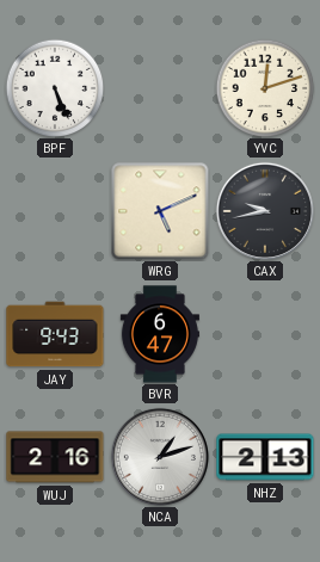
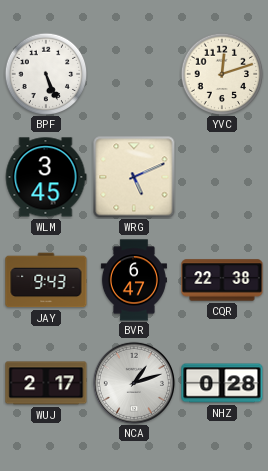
WLM: none -> 3:45 (46, 177)
CAX: 9:43 -> none (265, 211)
CQR: none -> 22:38 (222, 280)
WUJ: 2:16 -> 2:17 (46, 383)
NHZ: 2:13 -> 0:28 (222, 383)
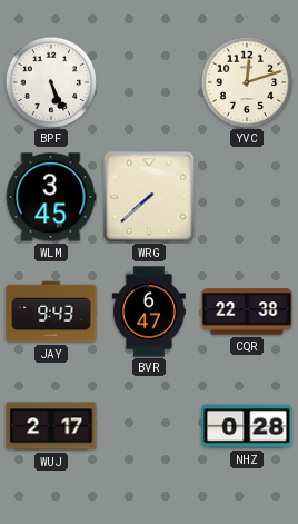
WRG: 5:11 -> 7:38 (149, 197)
NCA: 1:12 -> none (134, 383)
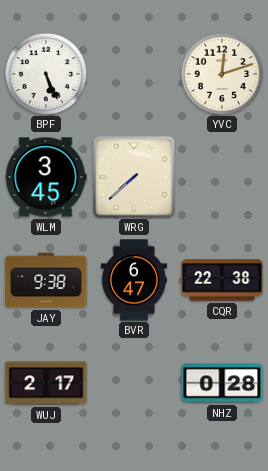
JAY: 9:43 -> 9:38 (46, 280)
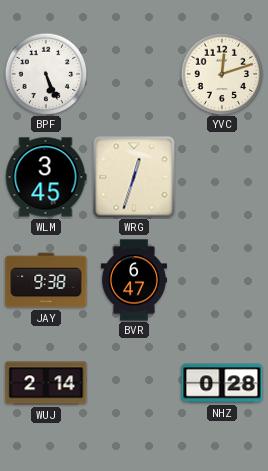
WRG: 7:38 -> 12:33 (134, 177)
CQR: 22:38 -> none (222, 280)
WUJ: 2:17 -> 2:14 (46, 383)
